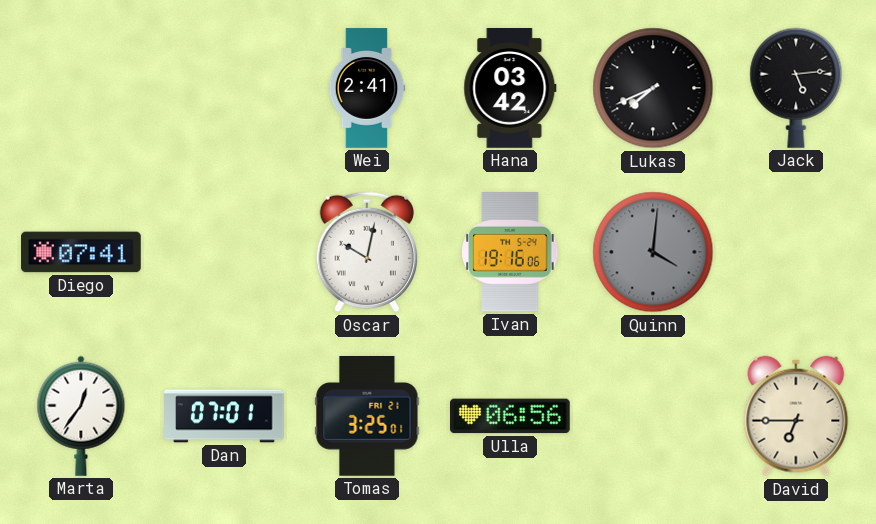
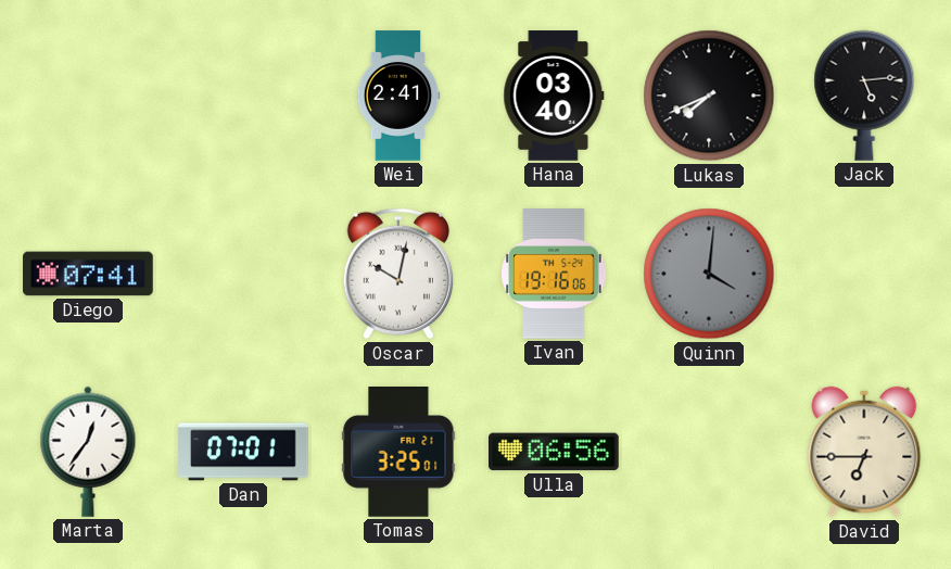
Hana: 03:42 -> 03:40 (554, 96)
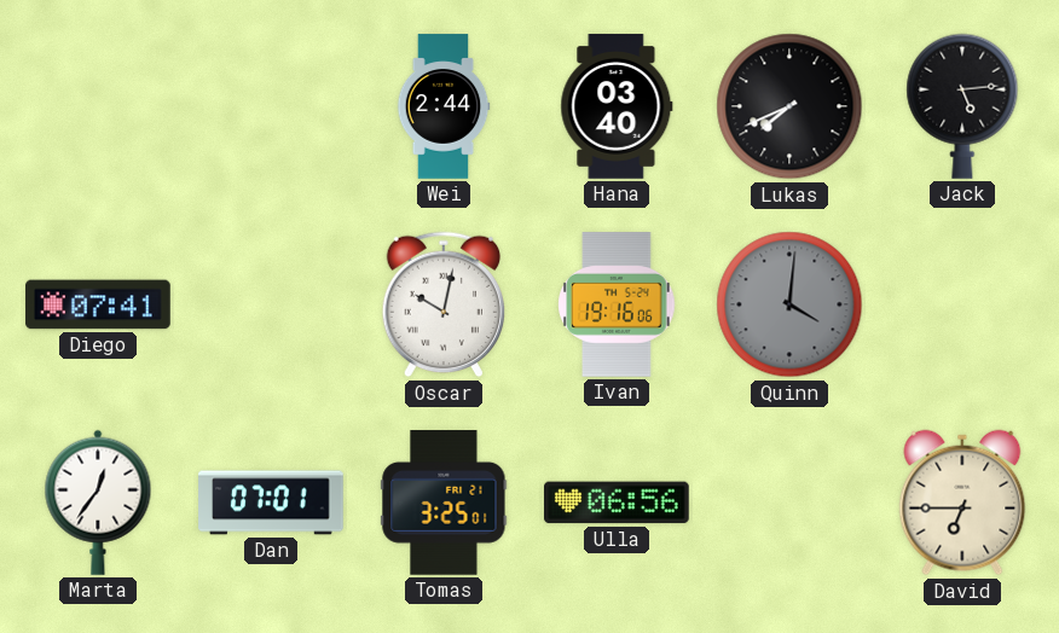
Wei: 2:41 -> 2:44 (444, 106)
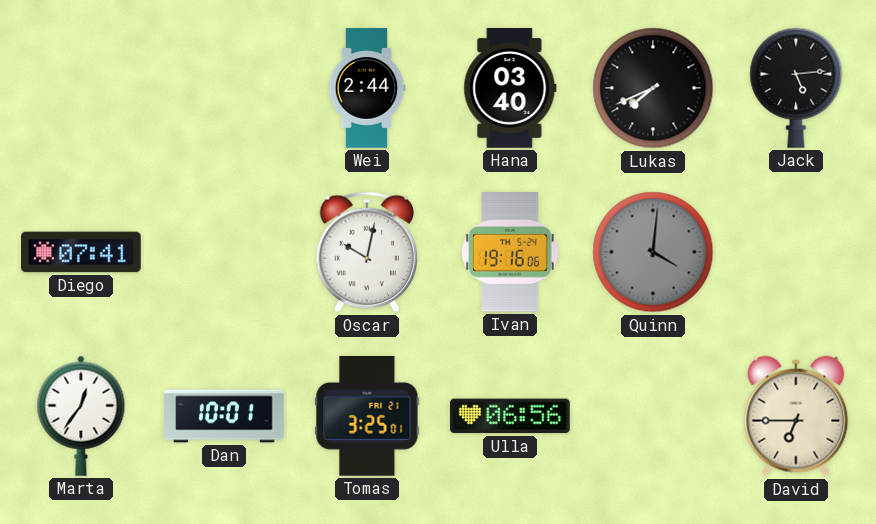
Dan: 07:01 -> 10:01 (224, 416)
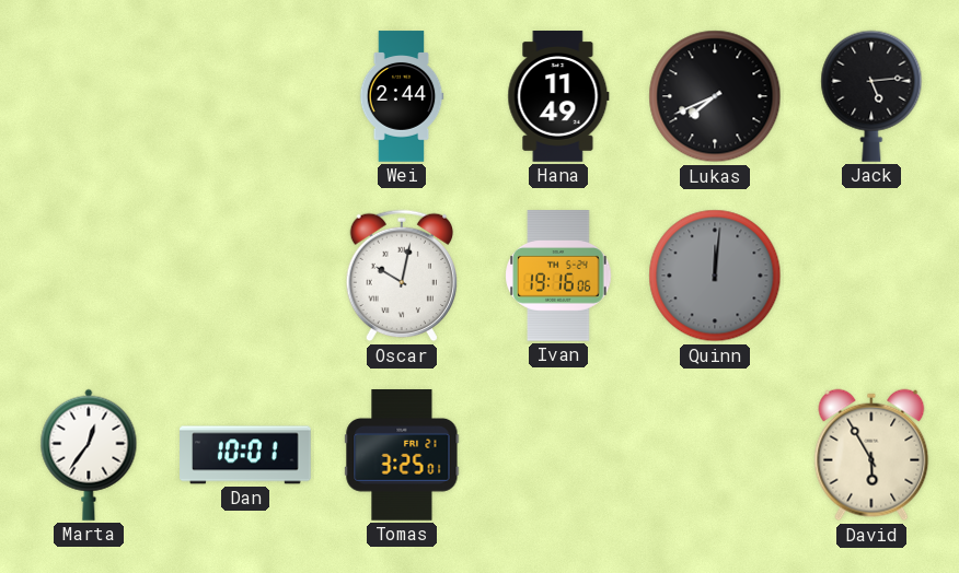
Hana: 03:40 -> 11:49 (558, 96)
Diego: 07:41 -> none (81, 252)
Quinn: 4:01 -> 12:01 (715, 276)
Ulla: 06:56 -> none (511, 416)
David: 6:45 -> 5:55 (871, 455)
